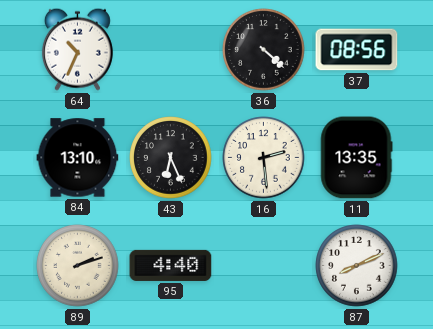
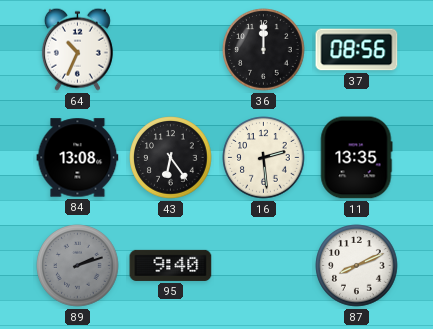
36: 4:22 -> 12:00 (264, 50)
84: 13:10 -> 13:08 (78, 158)
43: 6:26 -> 6:24 (171, 158)
89 dial: cream -> grey (78, 266)
95: 4:40 -> 9:40 (171, 265)
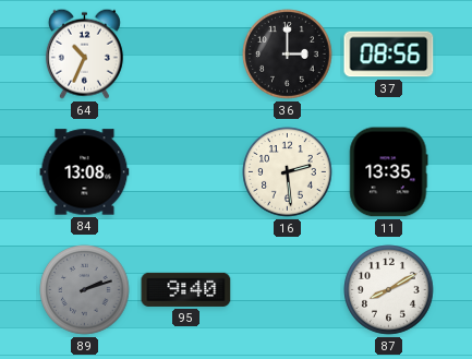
36: 12:00 -> 3:00 (288, 55)
43: 6:24 -> none (171, 158)
87: 8:11 -> 8:10 (389, 290)
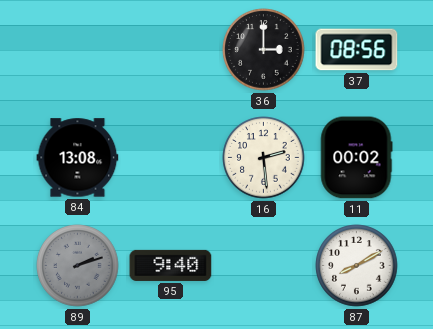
64: 10:34 -> none (84, 53)
11: 13:35 -> 00:02 (357, 158)
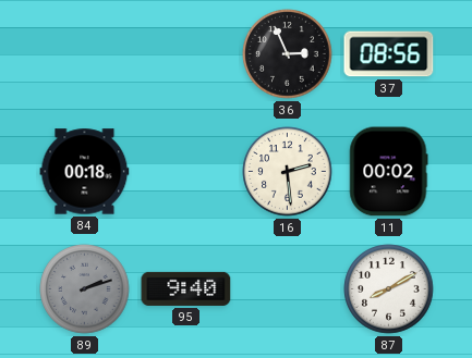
36: 3:00 -> 2:56 (288, 54)
84: 13:08 -> 00:18 (85, 172)
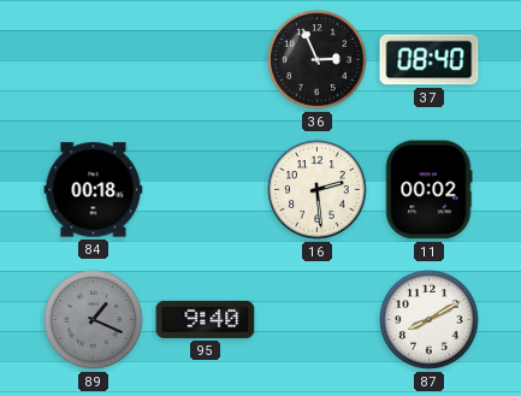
37: 08:56 -> 08:40 (430, 60)
89: 2:12 -> 1:19 (94, 320)
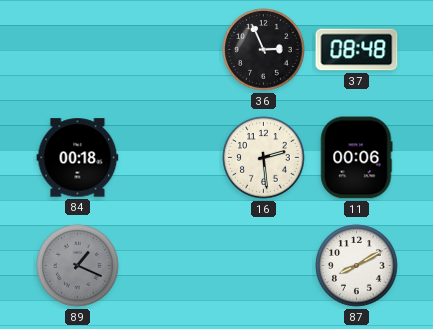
37: 08:40 -> 08:48 (357, 50)
11: 00:02 -> 00:06 (357, 158)
95: 9:40 -> none (206, 319)
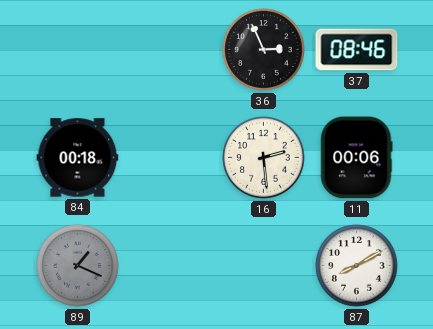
37: 08:48 -> 08:46 (357, 50)
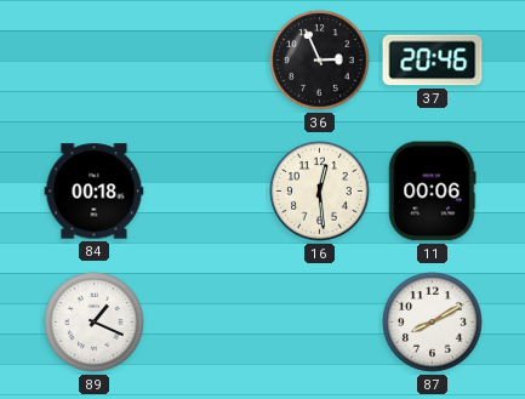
37: 08:46 -> 20:46 (433, 61)
16: 2:29 -> 12:29 (320, 192)
89 dial: grey -> white (95, 323)
